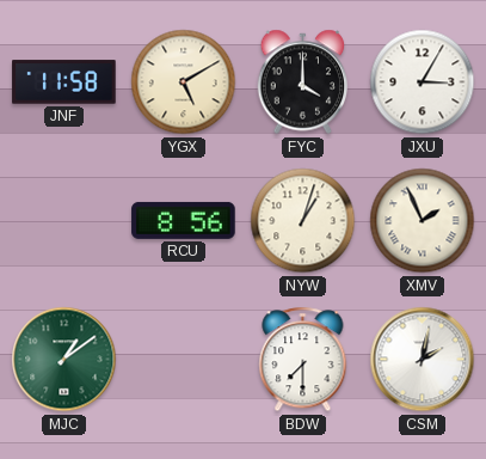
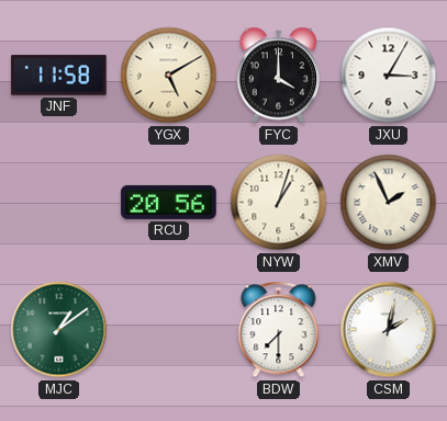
RCU: 8:56 -> 20:56 (169, 202)
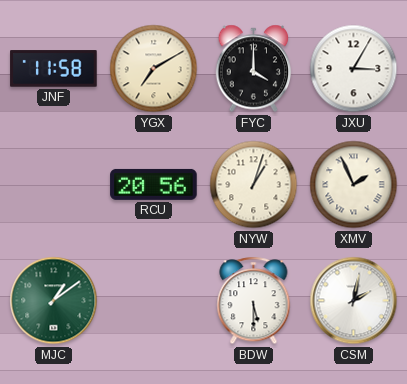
YGX: 5:10 -> 7:10 (154, 69)
BDW: 7:30 -> 5:30 (254, 301)
